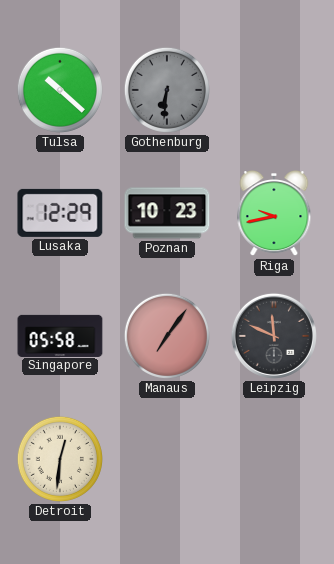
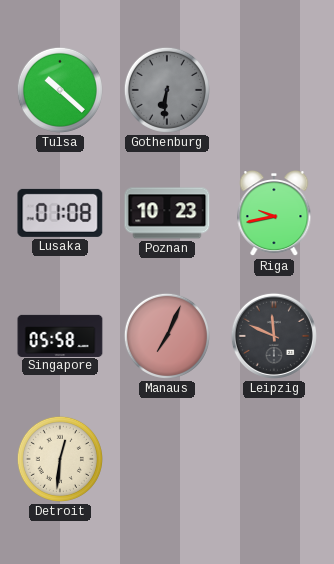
Lusaka: 12:29 -> 01:08 (60, 213)
Manaus: 7:06 -> 7:04 (167, 336)
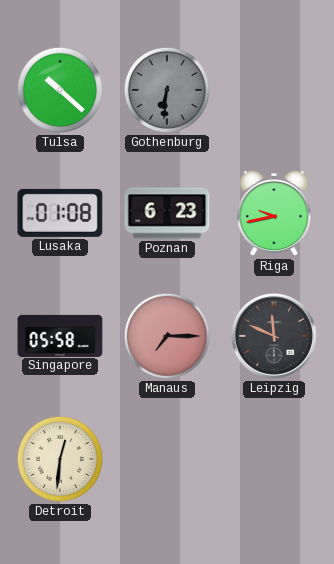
Poznan: 10:23 -> 6:23 (167, 213)
Manaus: 7:04 -> 7:15 (167, 336)
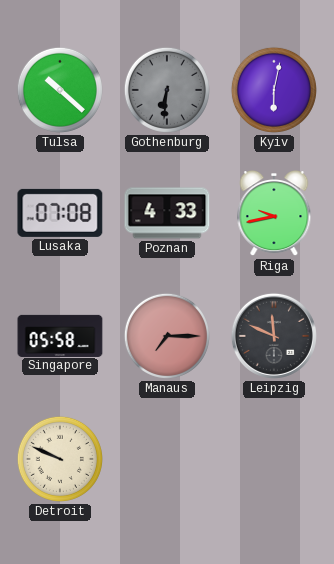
Kyiv: none -> 6:02 (274, 90)
Lusaka: 01:08 -> 07:08 (60, 213)
Poznan: 6:23 -> 4:33 (167, 213)
Detroit: 12:31 -> 9:49 (60, 459)
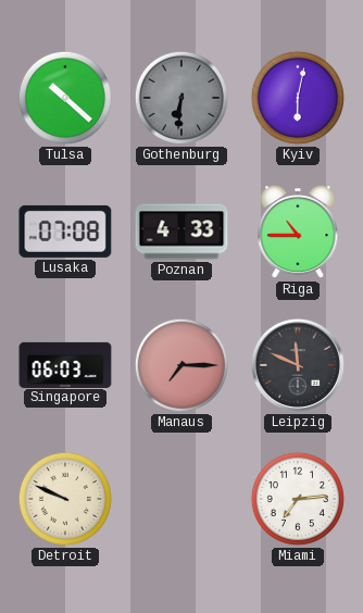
Riga: 9:43 -> 10:45 (298, 233)
Singapore: 05:58 -> 06:03 (65, 364)
Miami: none -> 7:14 (298, 499)
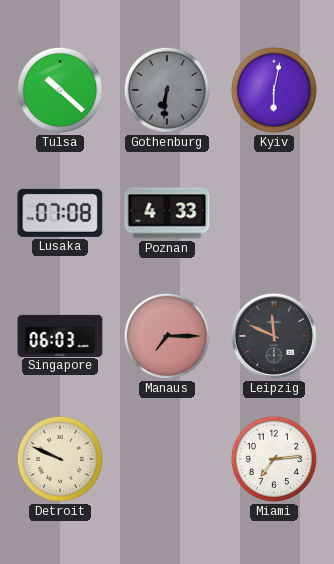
Riga: 10:45 -> none (298, 233)
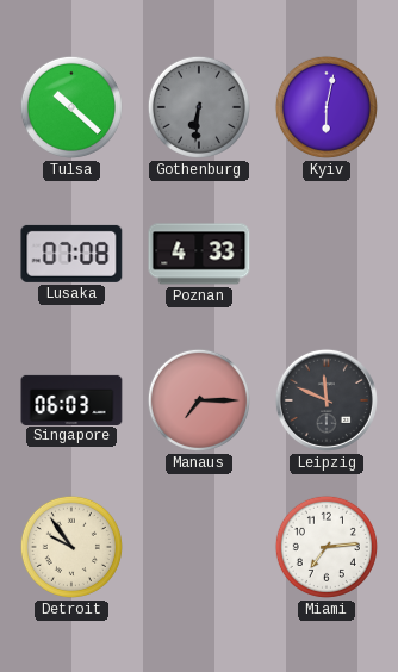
Detroit: 9:49 -> 9:54 (71, 547)
